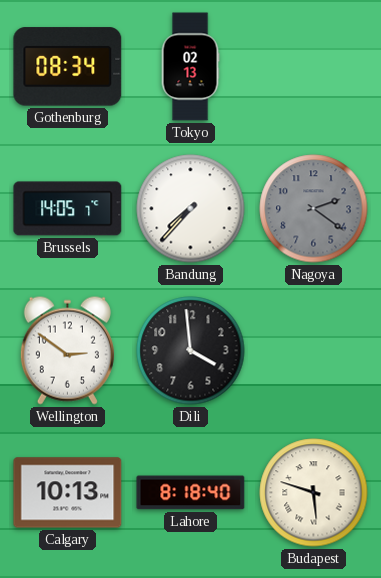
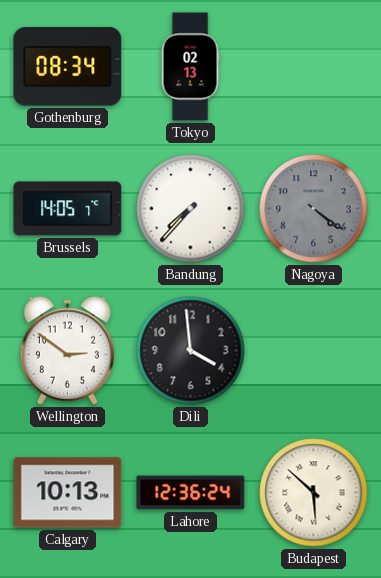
Nagoya: 2:21 -> 4:21 (314, 209)
Lahore: 8:18 -> 12:36 (191, 493)
Budapest: 5:48 -> 5:52 (314, 493)
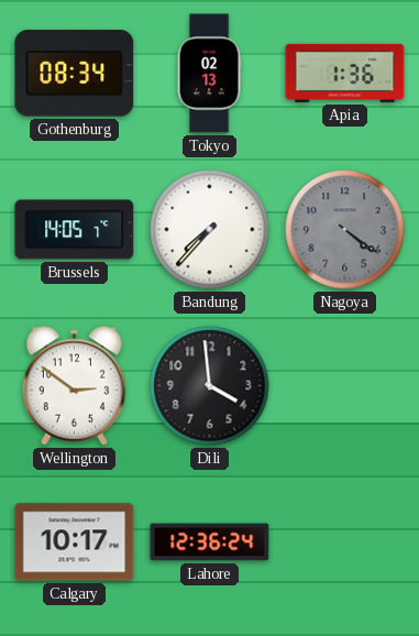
Apia: none -> 1:36 (345, 73)
Calgary: 10:13 -> 10:17 (75, 542)
Budapest: 5:52 -> none (314, 493)
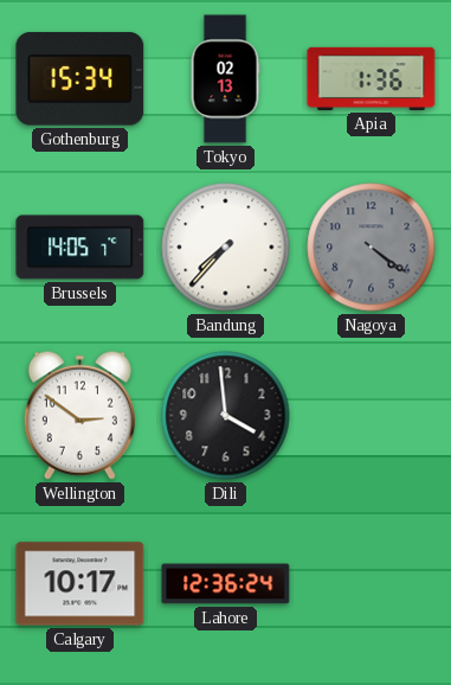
Gothenburg: 08:34 -> 15:34 (80, 79)
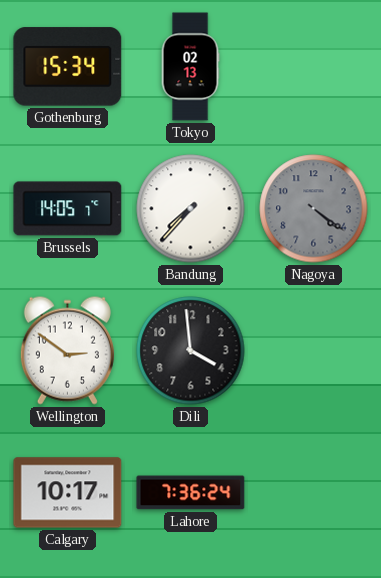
Apia: 1:36 -> none (372, 78)
Lahore: 12:36 -> 7:36 (191, 493)
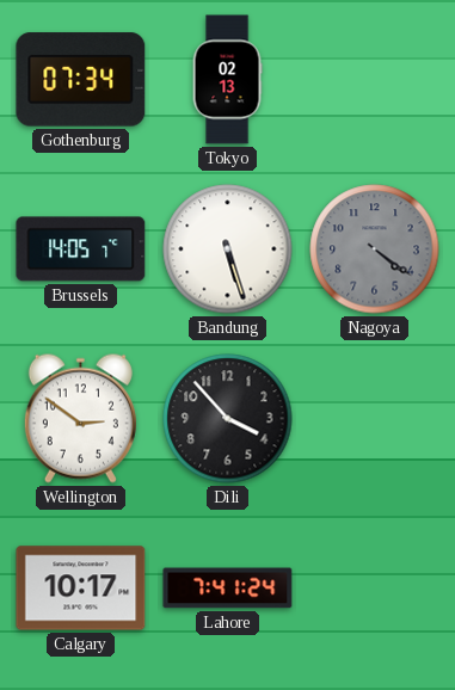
Gothenburg: 15:34 -> 07:34 (81, 80)
Bandung: 7:37 -> 5:27 (228, 249)
Dili: 3:59 -> 3:53 (228, 419)
Lahore: 7:36 -> 7:41 (228, 589)
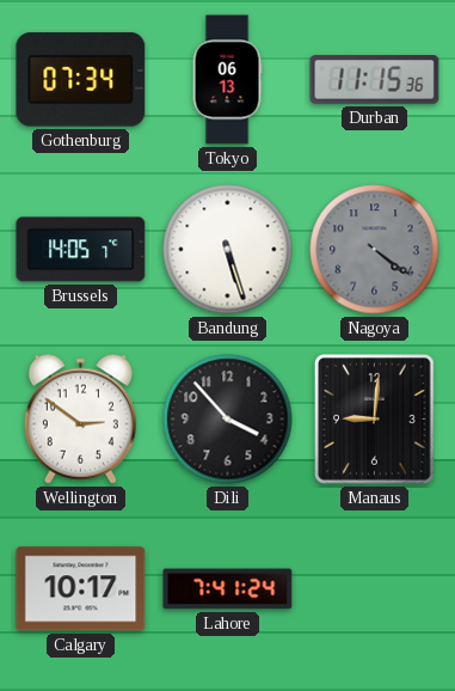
Tokyo: 02:13 -> 06:13 (227, 80)
Durban: none -> 11:15 (375, 80)
Manaus: none -> 9:01 (375, 420)
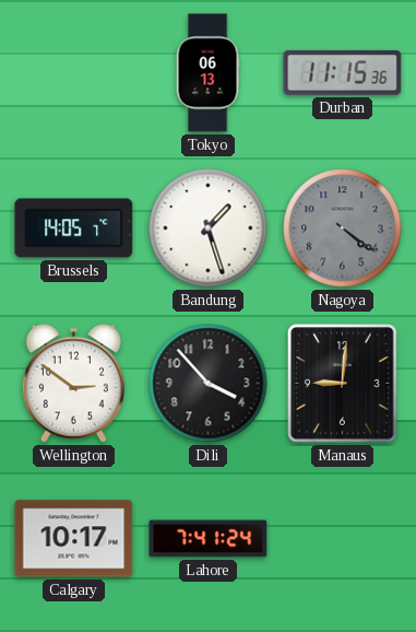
Gothenburg: 07:34 -> none (81, 80)
Bandung: 5:27 -> 1:27 (209, 229)
